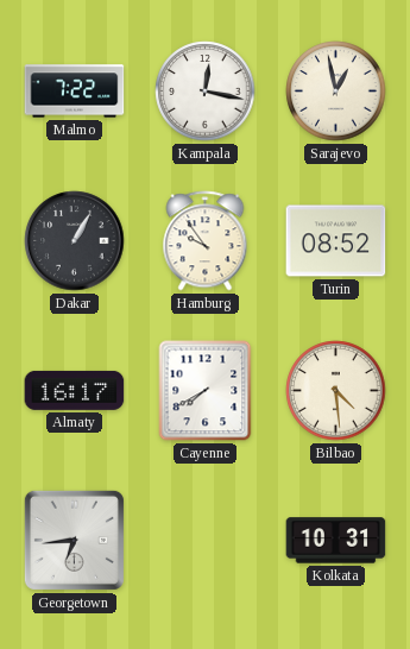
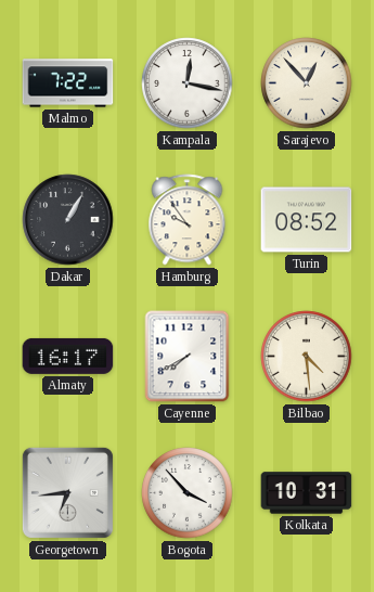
Sarajevo: 12:58 -> 12:53 (307, 83)
Bogota: none -> 3:53 (188, 493)
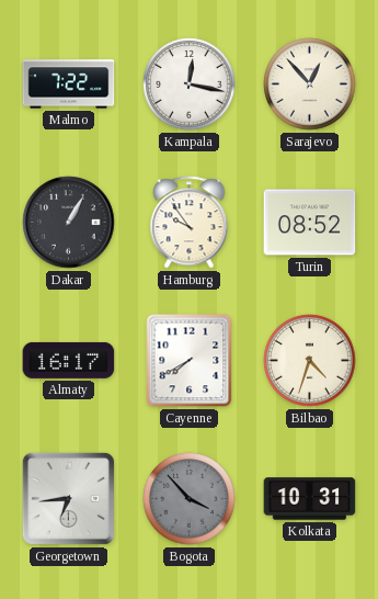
Bilbao: 4:29 -> 4:33 (310, 361)
Bogota dial: white -> grey (190, 499)
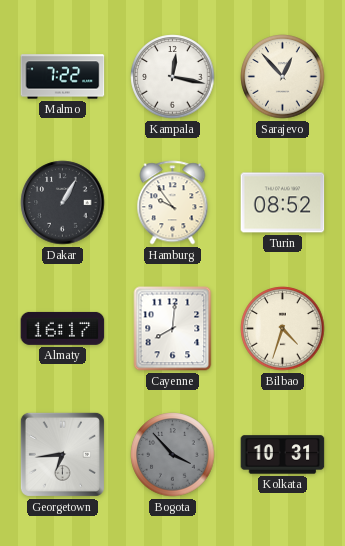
Cayenne: 7:40 -> 8:01 (173, 329)
